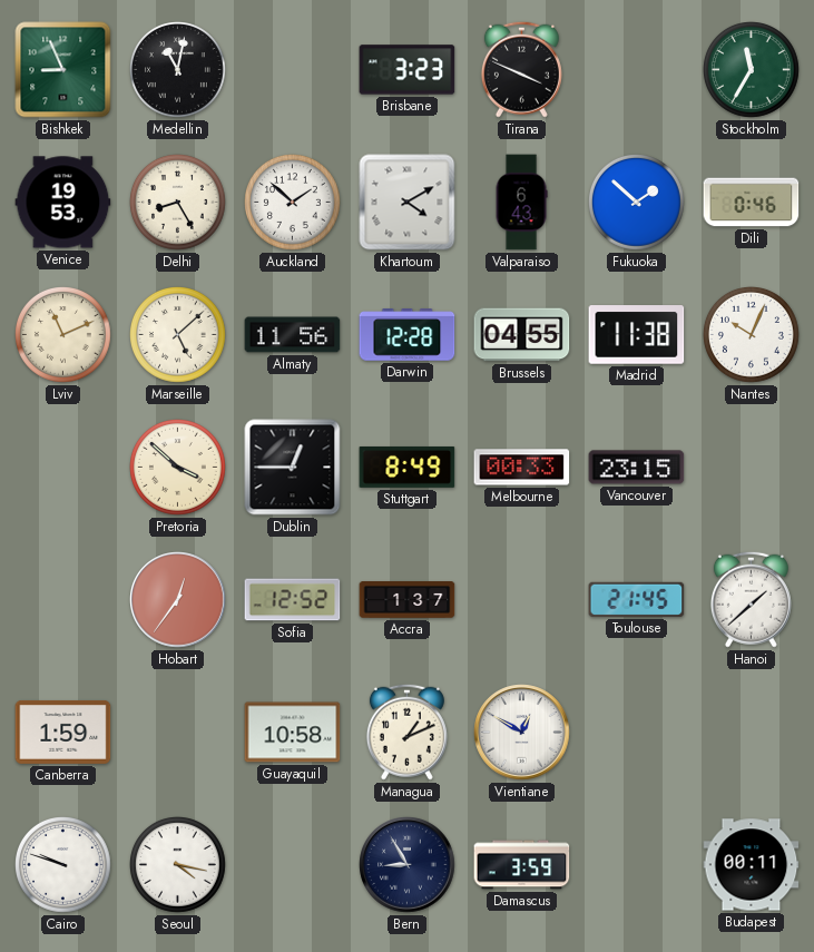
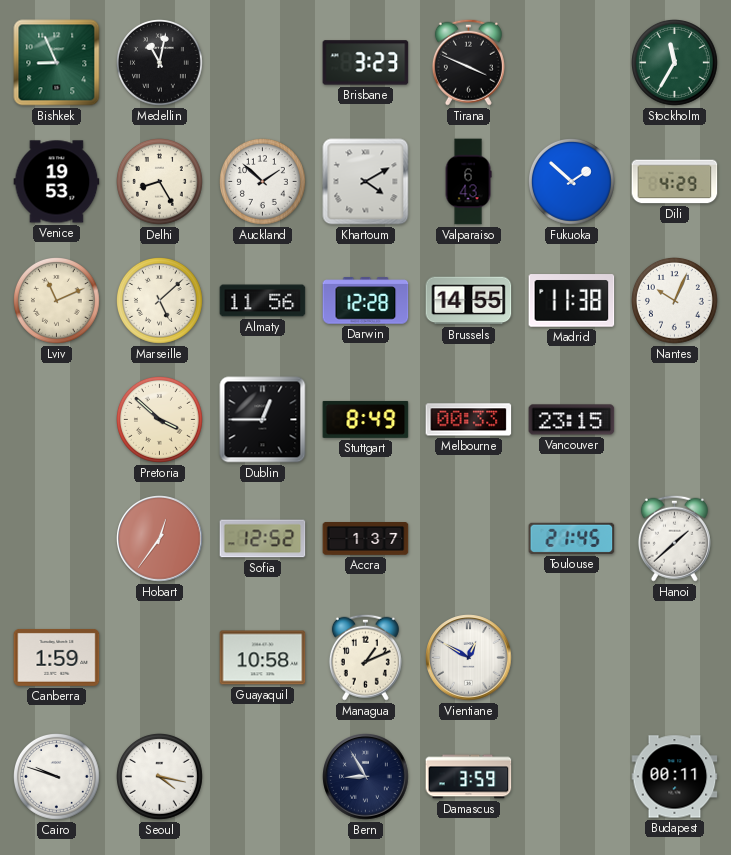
Dili: 0:46 -> 4:29 (675, 182)
Brussels: 04:55 -> 14:55 (469, 301)
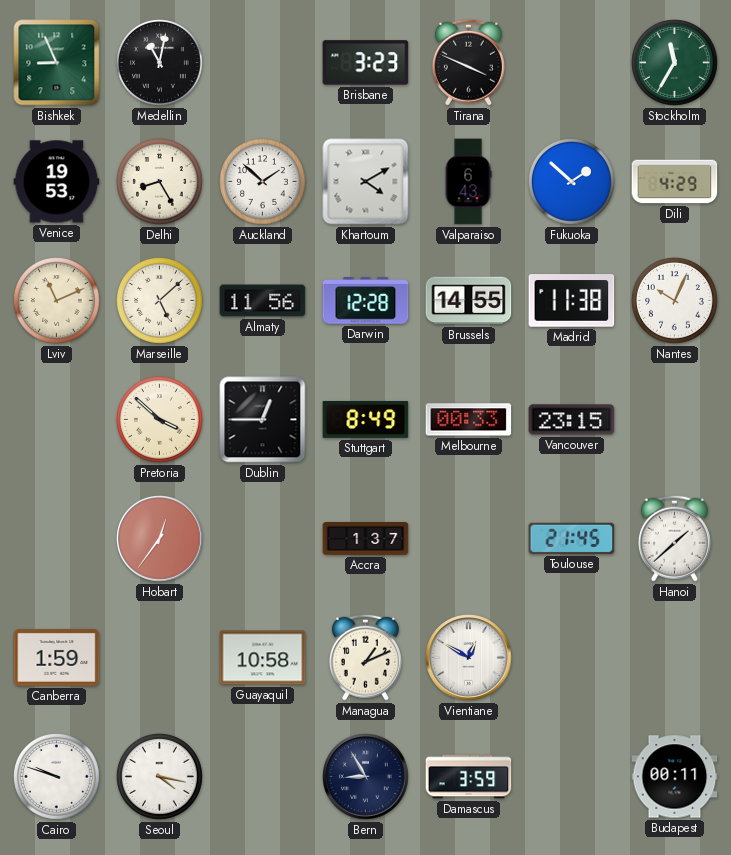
Sofia: 12:52 -> none (263, 539)
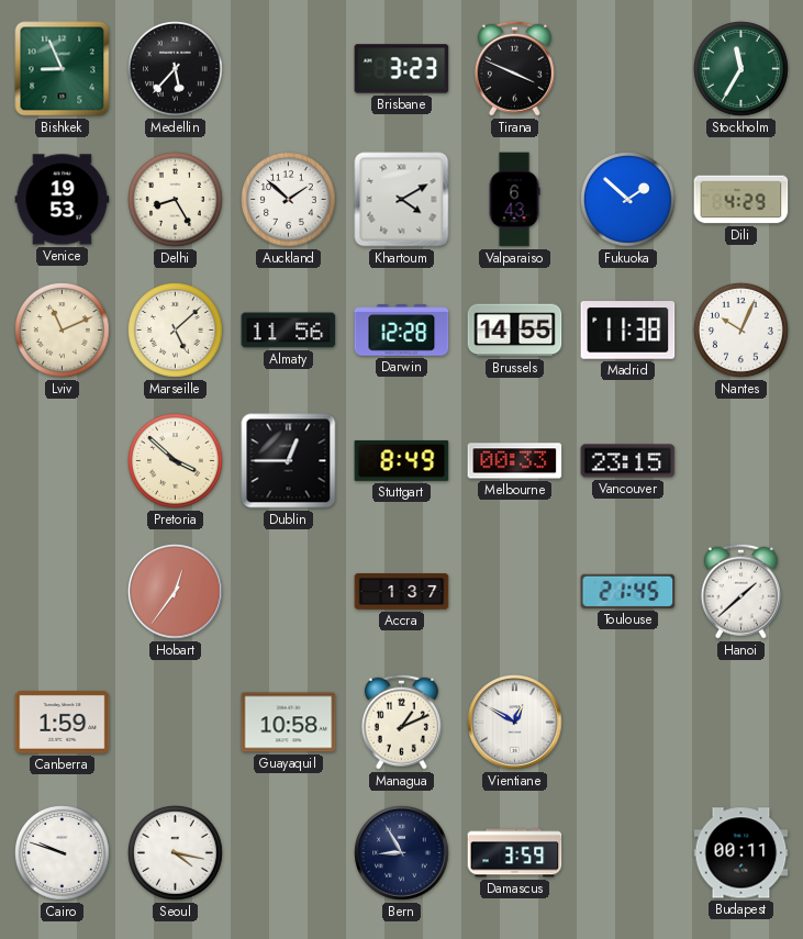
Medellin: 11:02 -> 5:37 (176, 69)
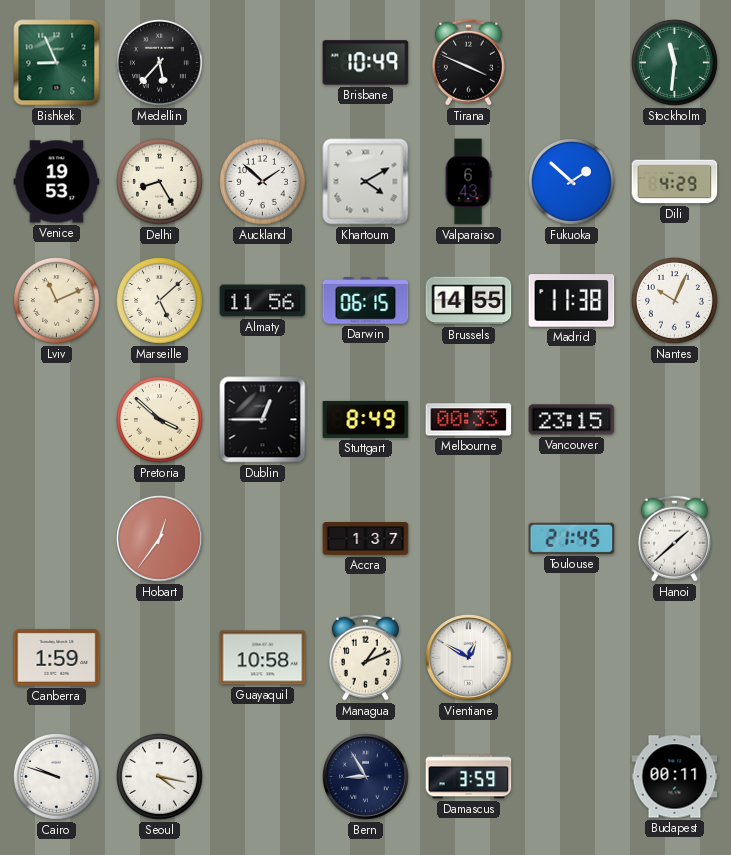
Brisbane: 3:23 -> 10:49 (366, 63)
Stockholm: 11:35 -> 11:31 (675, 63)
Darwin: 12:28 -> 06:15 (366, 301)
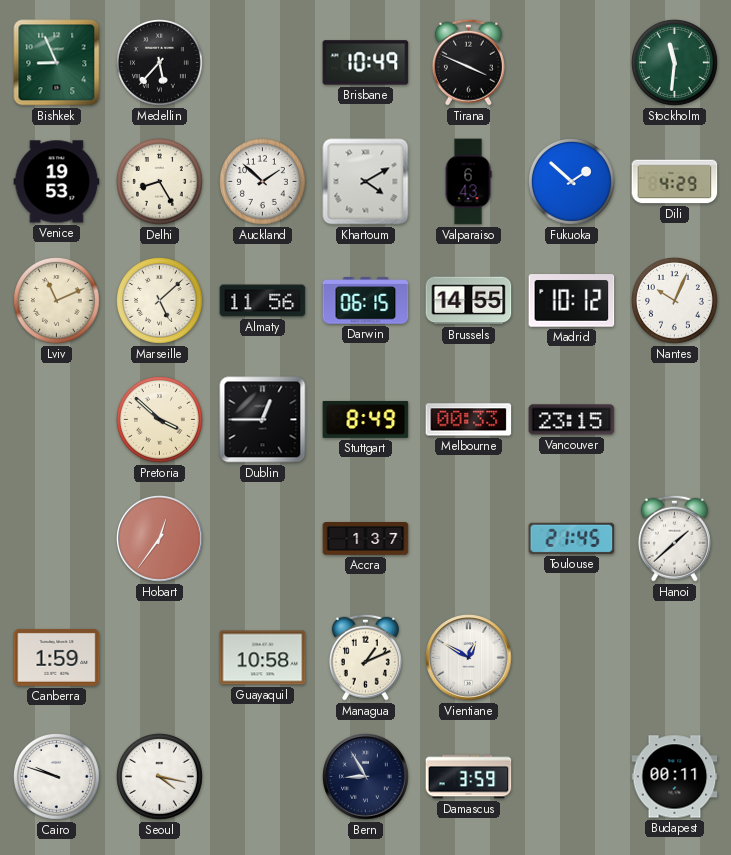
Madrid: 11:38 -> 10:12 (572, 301)
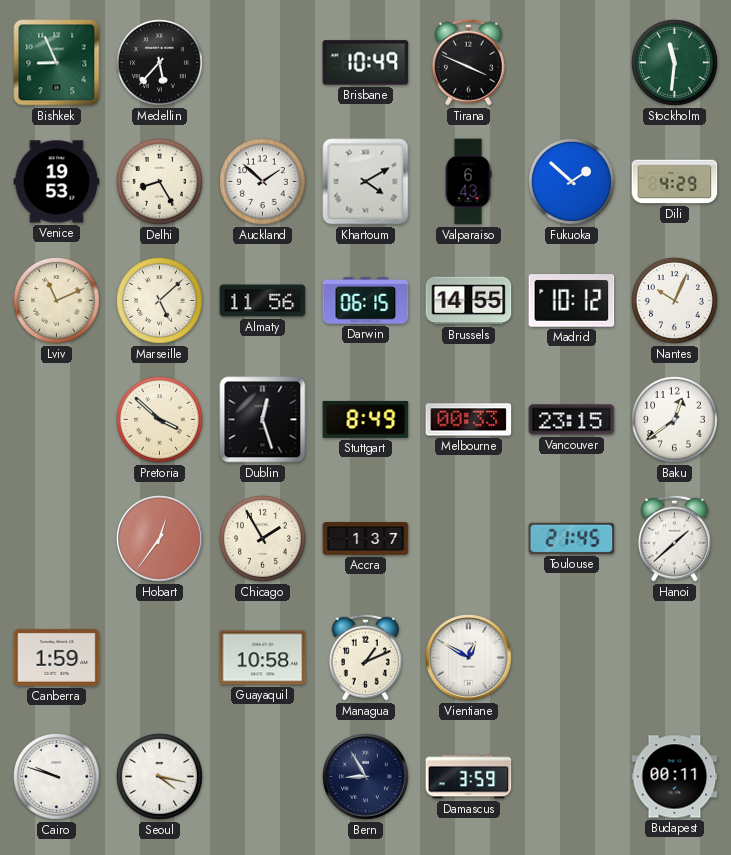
Dublin: 12:45 -> 12:27 (263, 420)
Baku: none -> 12:39 (675, 420)
Chicago: none -> 1:55 (263, 539)
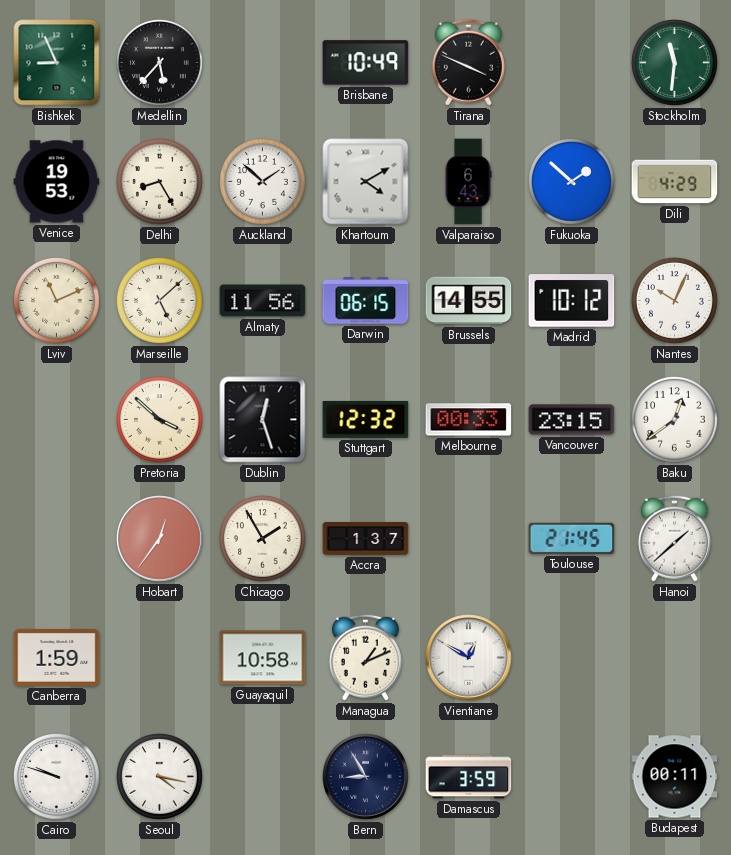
Stuttgart: 8:49 -> 12:32 (366, 419)
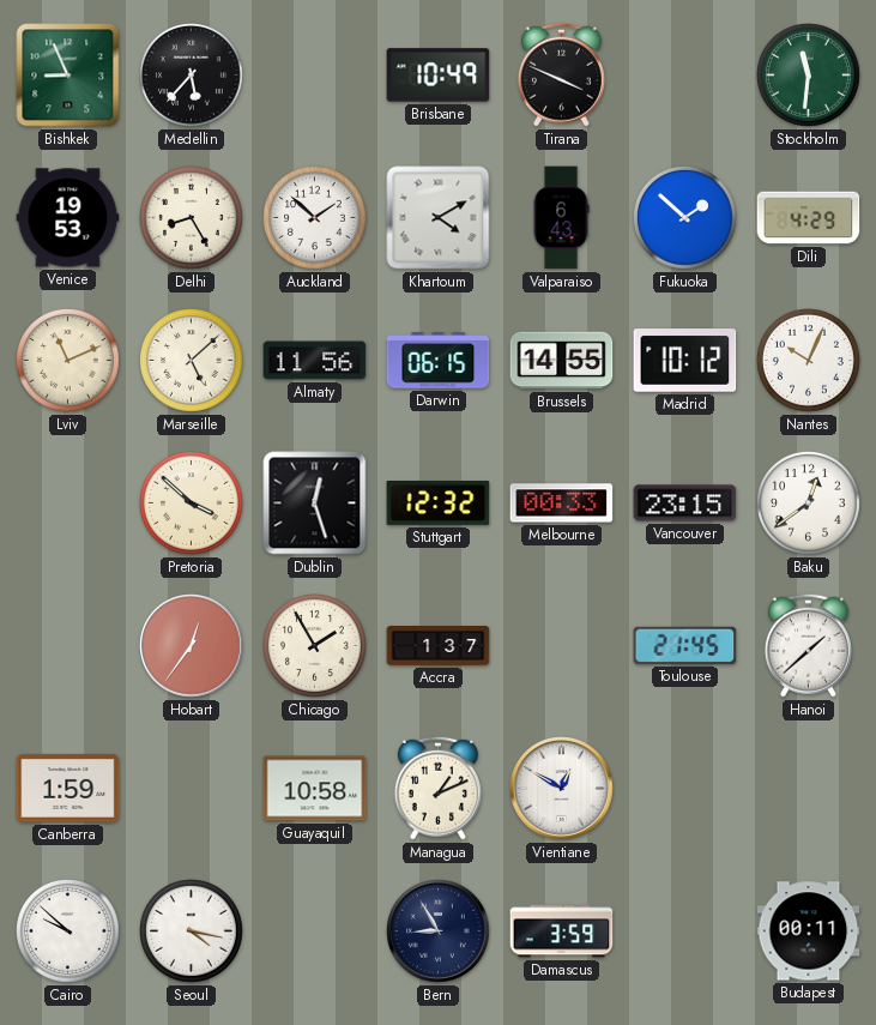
Cairo: 9:48 -> 9:52 (68, 931)
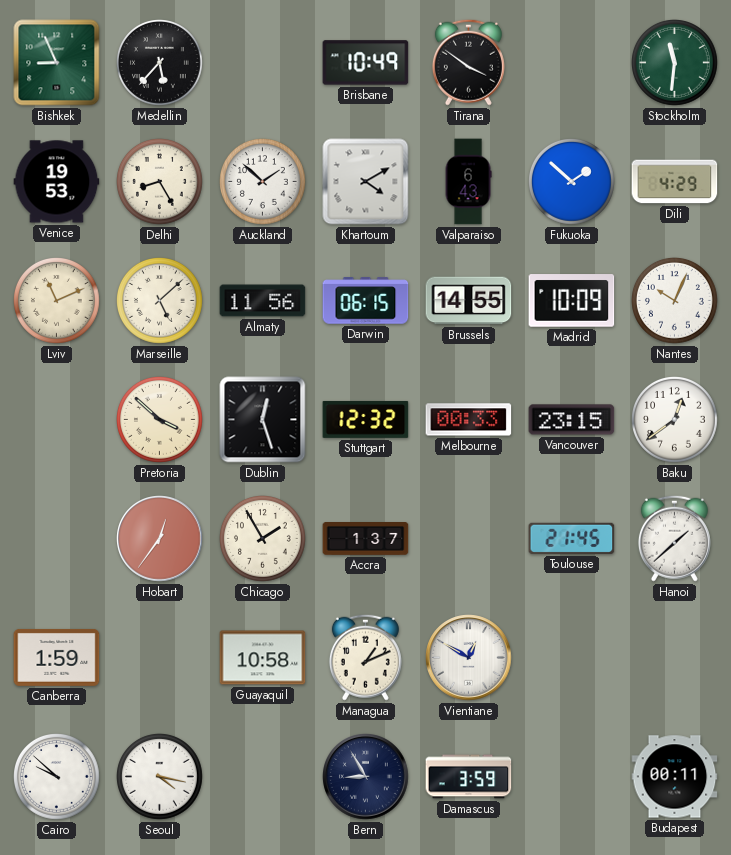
Tirana: 3:49 -> 3:51 (468, 62)
Madrid: 10:12 -> 10:09 (572, 301)
